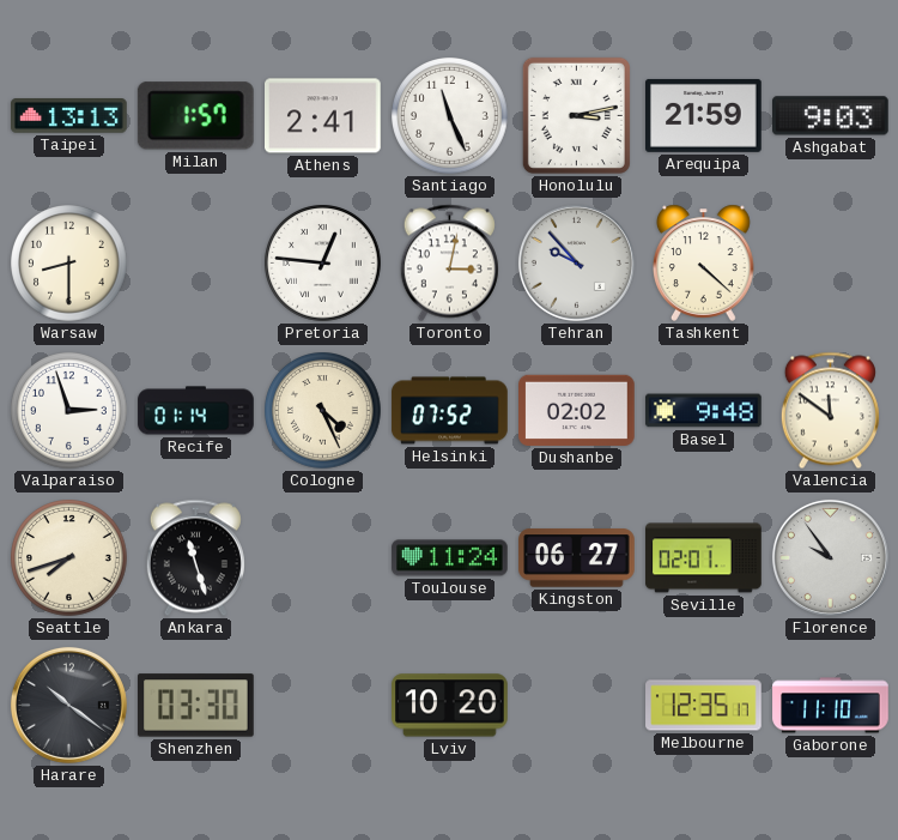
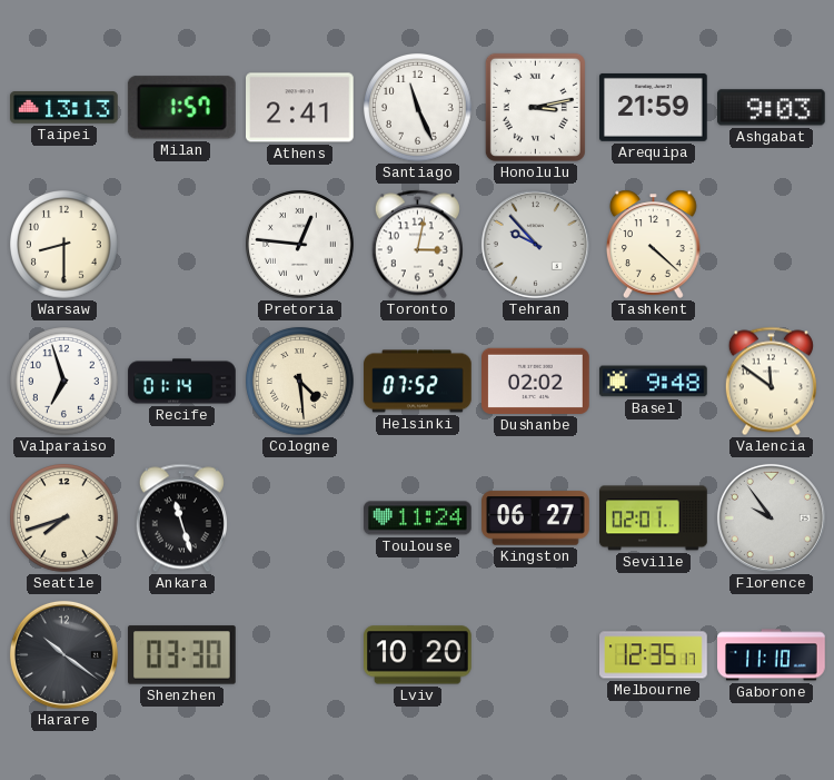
Valparaiso: 2:57 -> 6:57 (64, 382)
Cologne: 4:26 -> 4:29 (300, 382)
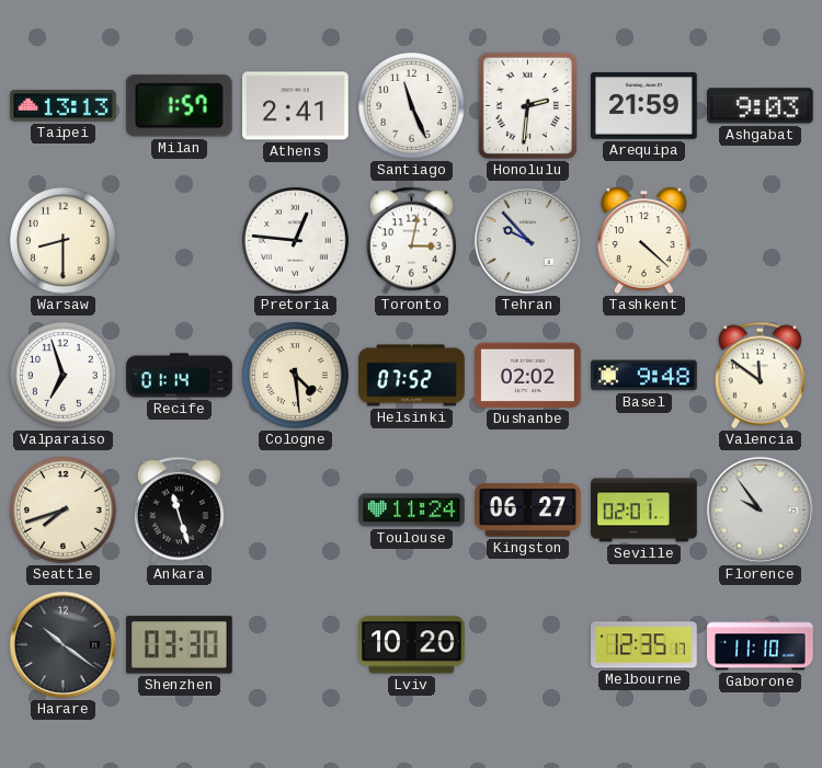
Honolulu: 3:13 -> 2:31 (527, 105)
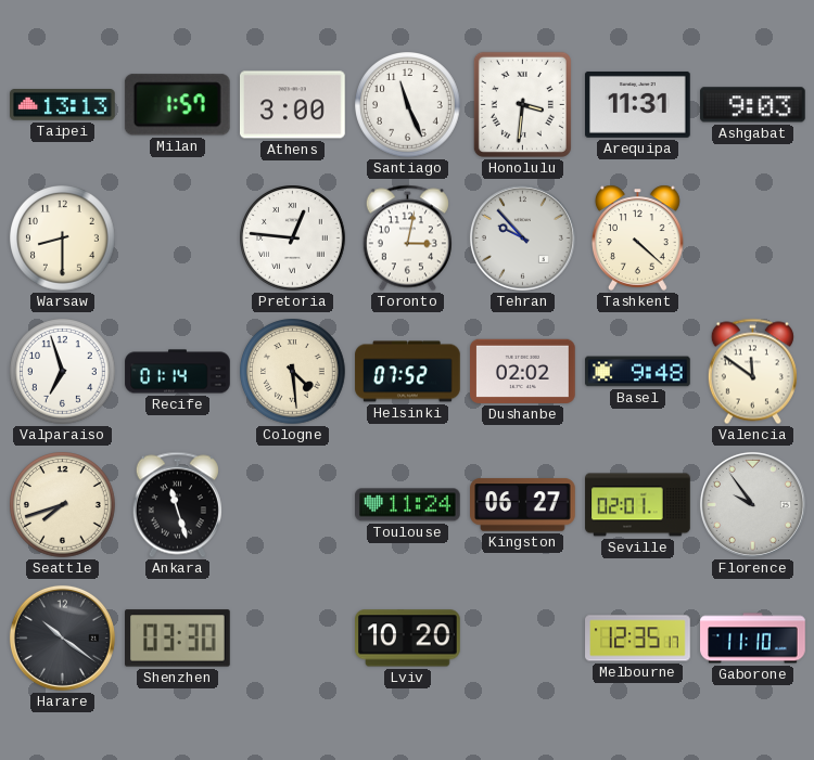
Athens: 2:41 -> 3:00 (293, 105)
Honolulu: 2:31 -> 3:31 (522, 104)
Arequipa: 21:59 -> 11:31 (638, 104)
